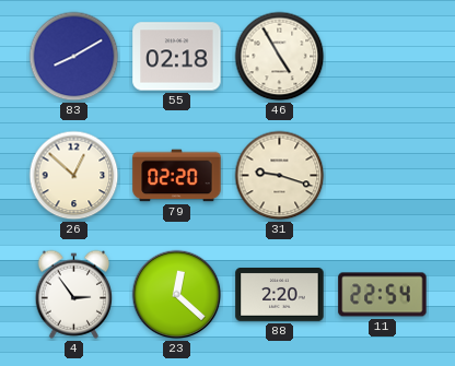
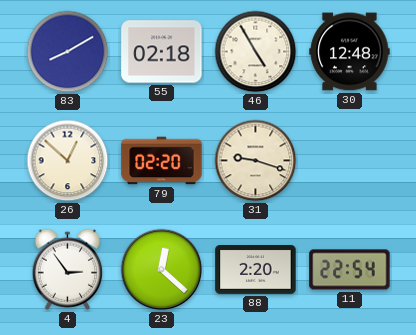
30: none -> 12:48 (350, 52)
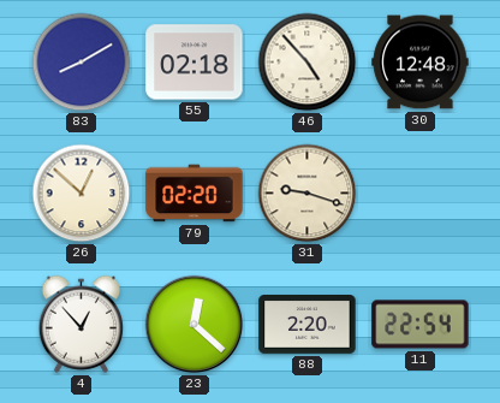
46: 4:55 -> 4:53 (308, 63)
4: 2:54 -> 12:53 (82, 324)
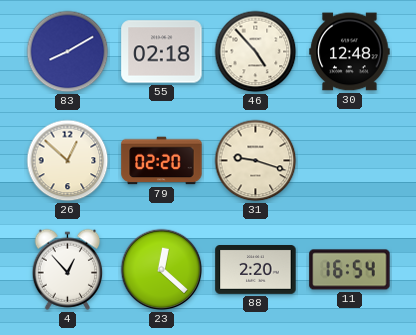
11: 22:54 -> 16:54 (350, 270)
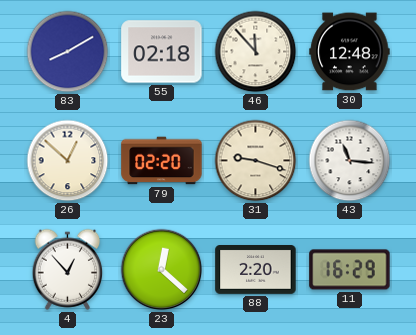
46: 4:53 -> 11:53 (256, 52)
43: none -> 11:16 (350, 161)
11: 16:54 -> 16:29 (350, 270)
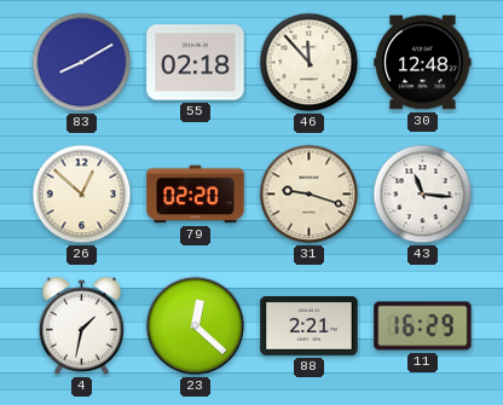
4: 12:53 -> 1:32 (82, 325)
88: 2:20 -> 2:21 (310, 326)
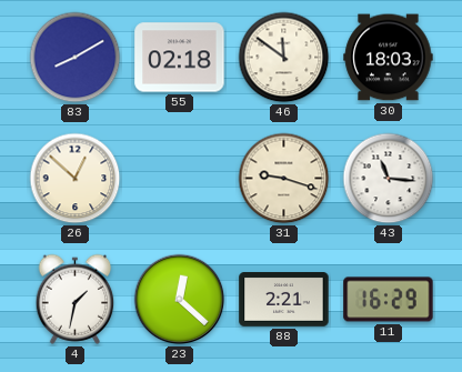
46: 11:53 -> 11:51 (284, 58)
30: 12:48 -> 18:03 (389, 58)
79: 02:20 -> none (196, 195)
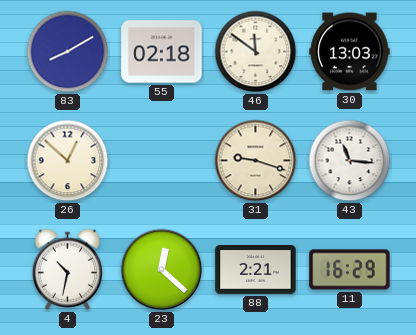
30: 18:03 -> 13:03 (350, 52)
4: 1:32 -> 10:32 (68, 269)
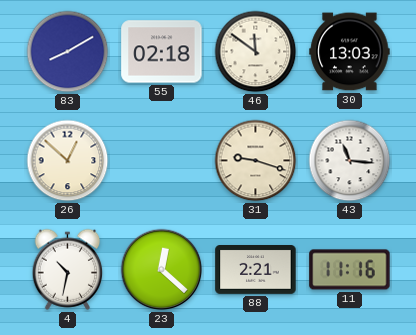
11: 16:29 -> 11:16 (350, 270)
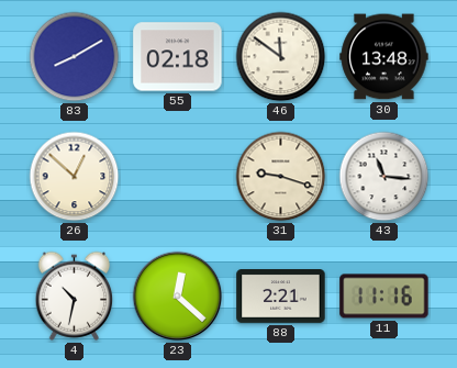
30: 13:03 -> 13:48 (384, 57)
